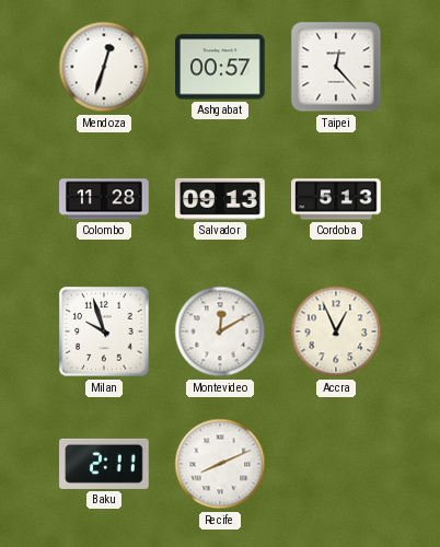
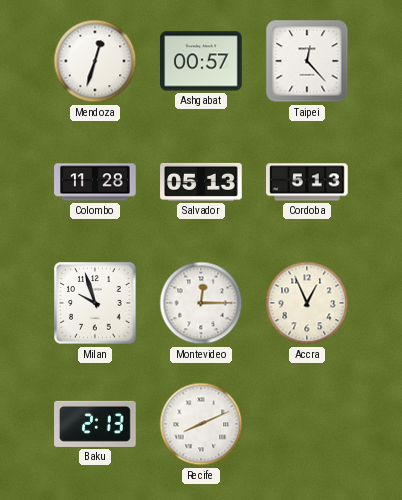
Salvador: 09:13 -> 05:13 (201, 182)
Montevideo: 12:10 -> 12:15 (201, 303)
Baku: 2:11 -> 2:13 (95, 424)
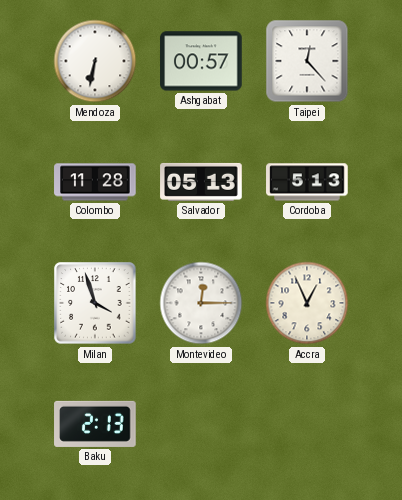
Mendoza: 12:33 -> 6:32 (95, 61)
Milan: 9:57 -> 3:57 (95, 303)
Recife: 8:11 -> none (201, 424)
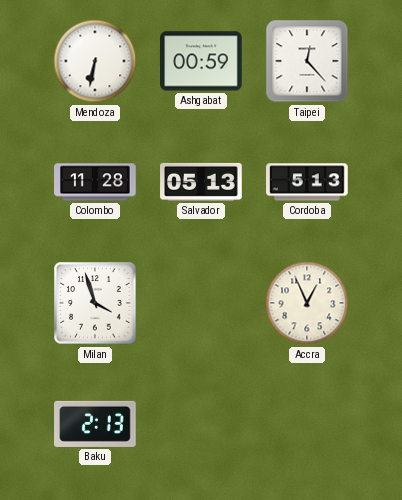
Ashgabat: 00:57 -> 00:59 (201, 61)
Montevideo: 12:15 -> none (201, 303)
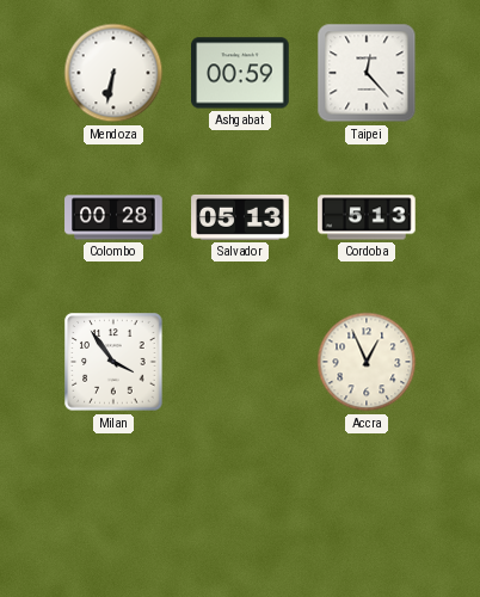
Colombo: 11:28 -> 00:28 (113, 217)
Milan: 3:57 -> 3:54 (113, 362)
Baku: 2:13 -> none (95, 424)
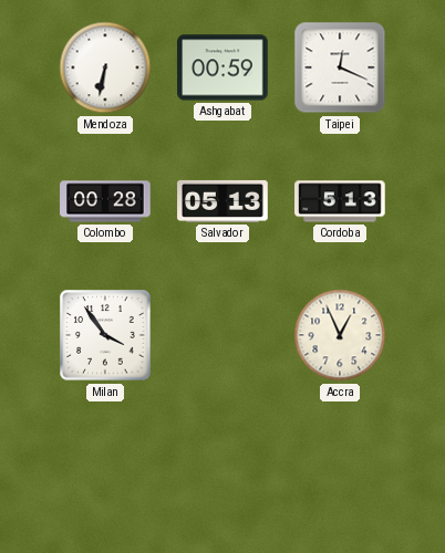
Taipei: 12:23 -> 12:19 (340, 67)
